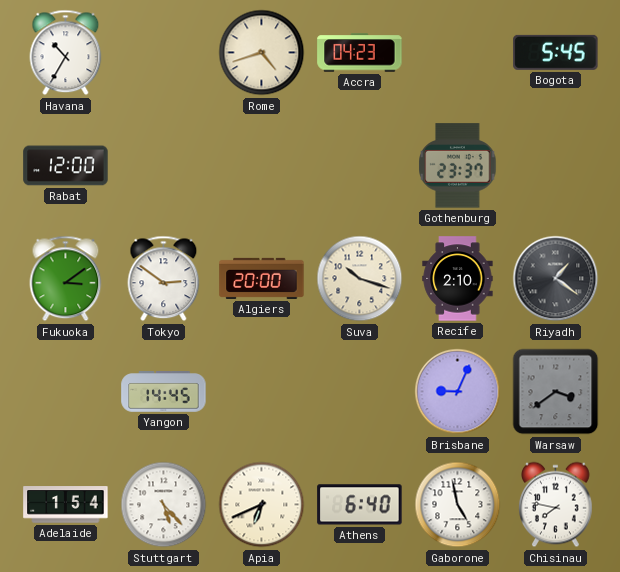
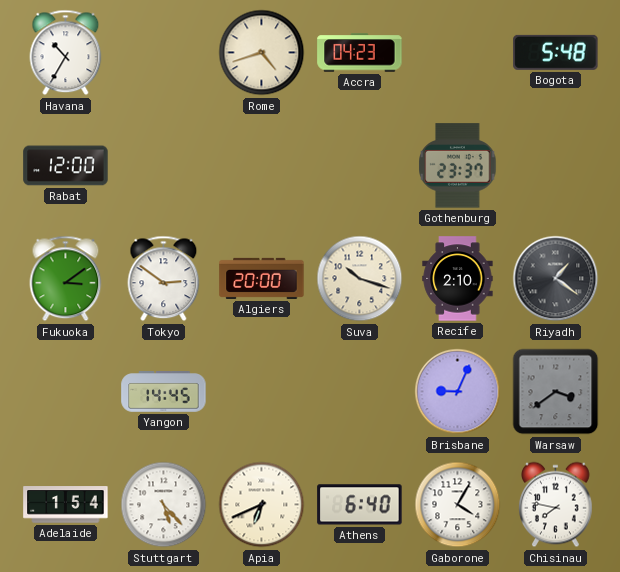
Bogota: 5:45 -> 5:48 (556, 52)
Gaborone: 4:58 -> 4:05 (458, 505)
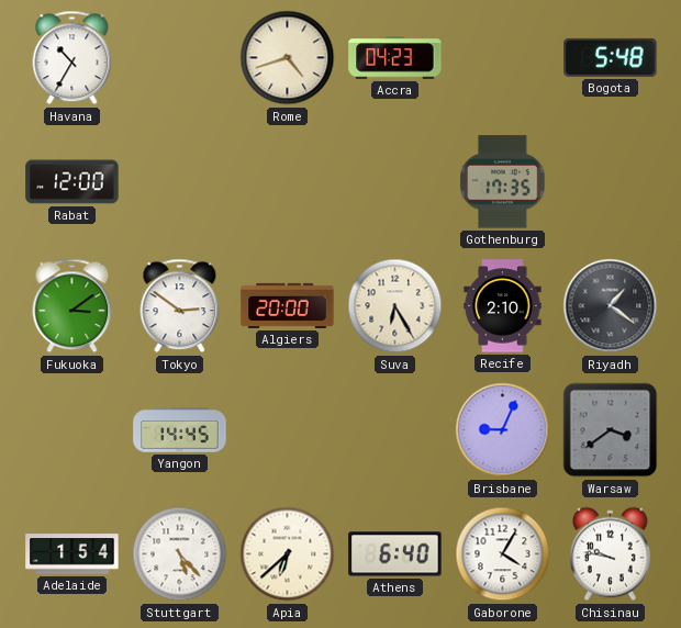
Gothenburg: 23:37 -> 17:35 (503, 182)
Suva: 10:18 -> 6:25 (395, 306)
Apia: 6:41 -> 6:38 (288, 554)
Chisinau: 7:47 -> 9:47 (611, 554)
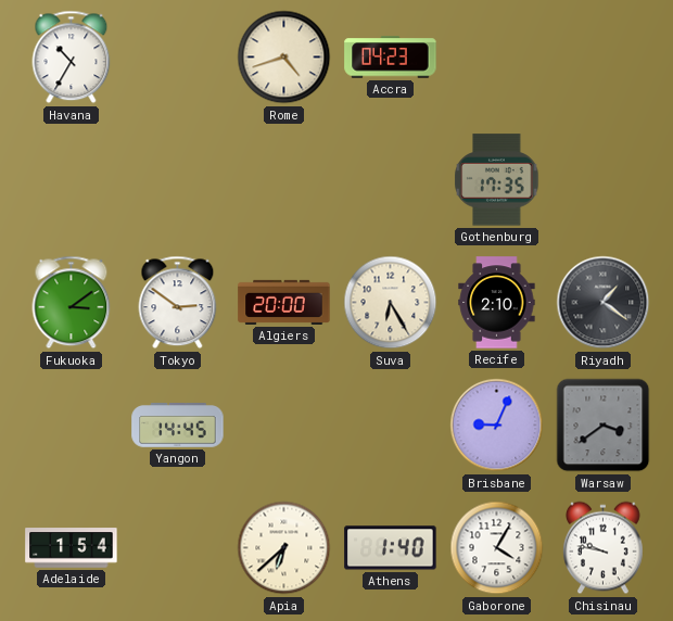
Bogota: 5:48 -> none (611, 57)
Rabat: 12:00 -> none (72, 182)
Stuttgart: 5:23 -> none (180, 554)
Athens: 6:40 -> 1:40 (391, 548)
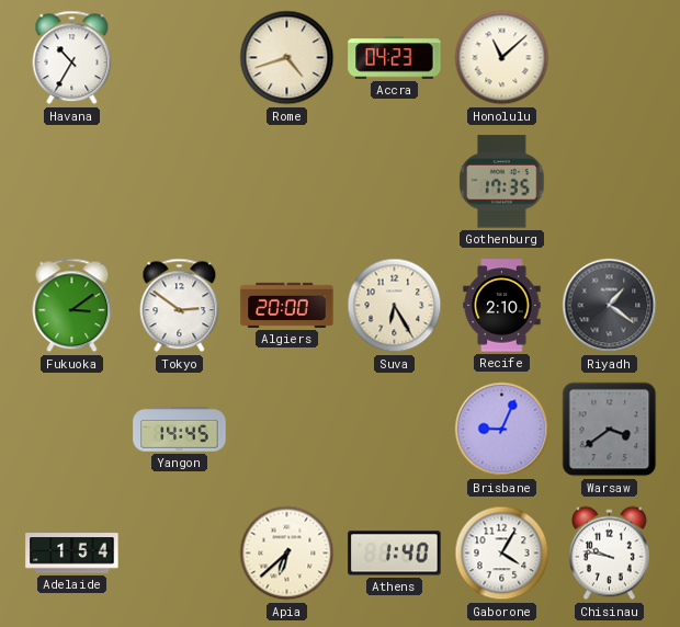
Honolulu: none -> 11:08 (502, 58)
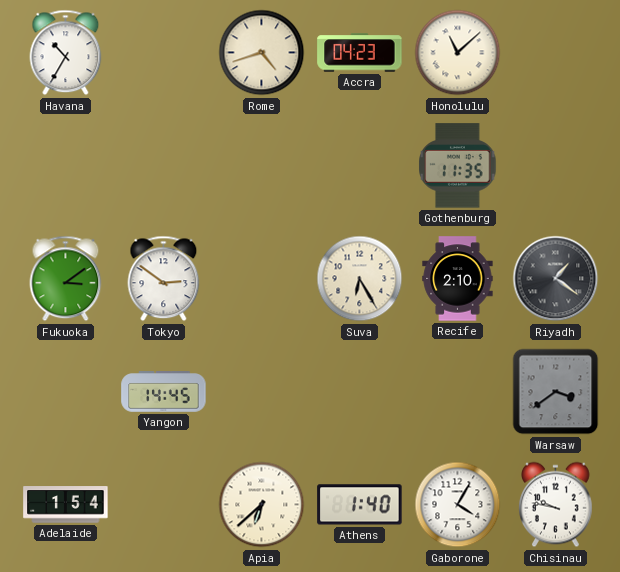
Gothenburg: 17:35 -> 11:35 (458, 166)
Algiers: 20:00 -> none (287, 305)
Brisbane: 9:04 -> none (502, 430)
